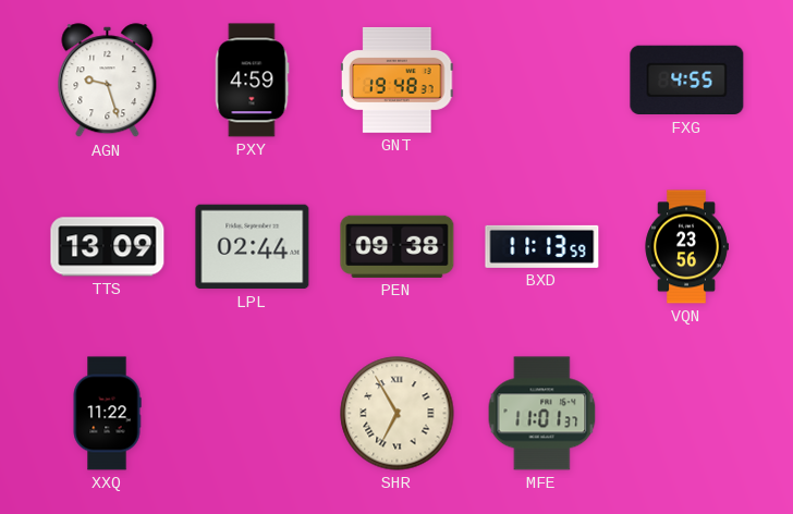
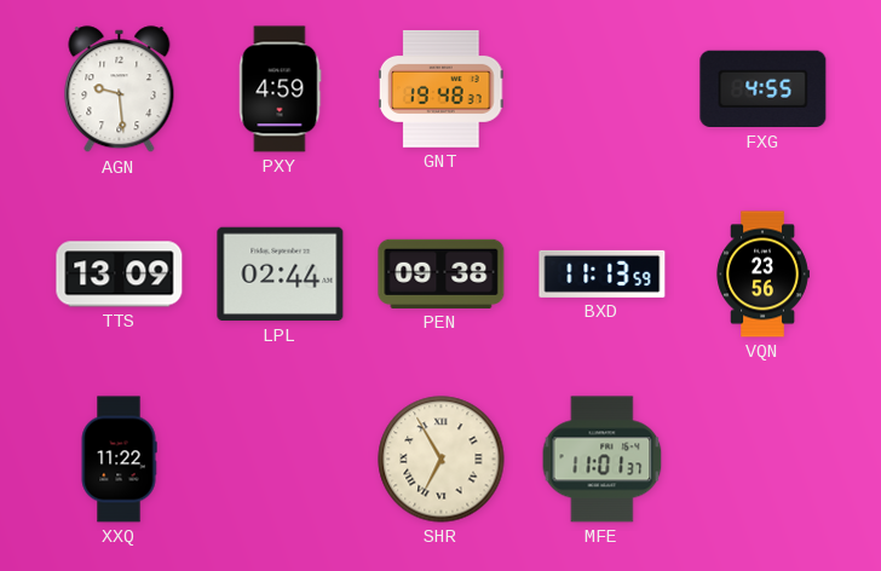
AGN: 9:27 -> 9:29 (120, 90)
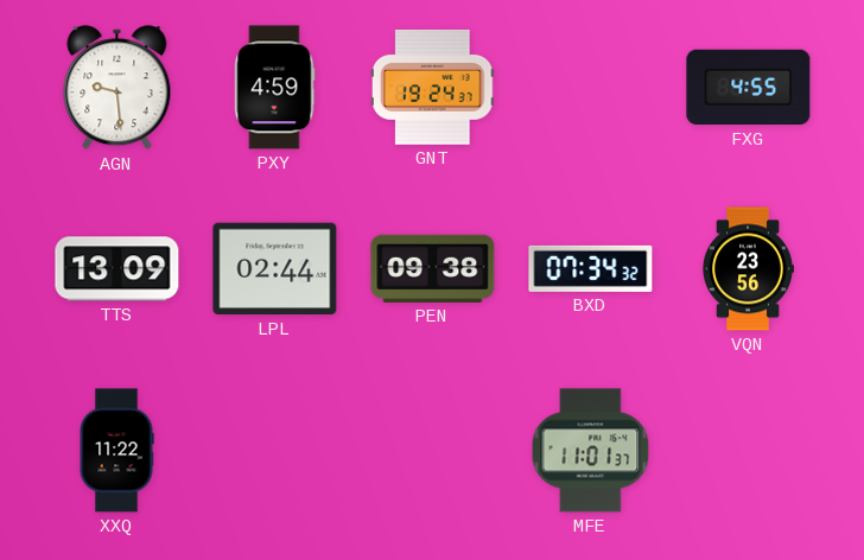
GNT: 19:48 -> 19:24 (432, 87)
BXD: 11:13 -> 07:34 (591, 268)
SHR: 6:55 -> none (442, 460)
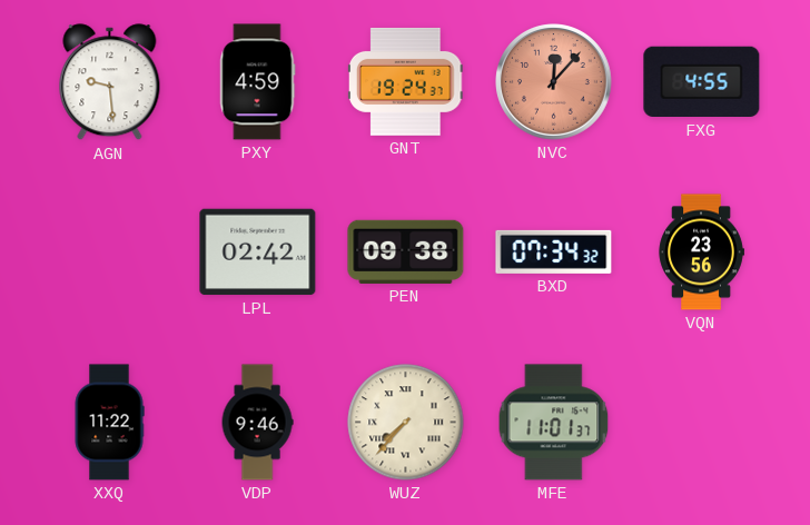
NVC: none -> 12:07 (554, 82)
TTS: 13:09 -> none (117, 269)
LPL: 02:44 -> 02:42 (258, 252)
VDP: none -> 9:46 (257, 423)
WUZ: none -> 7:37 (406, 423)
